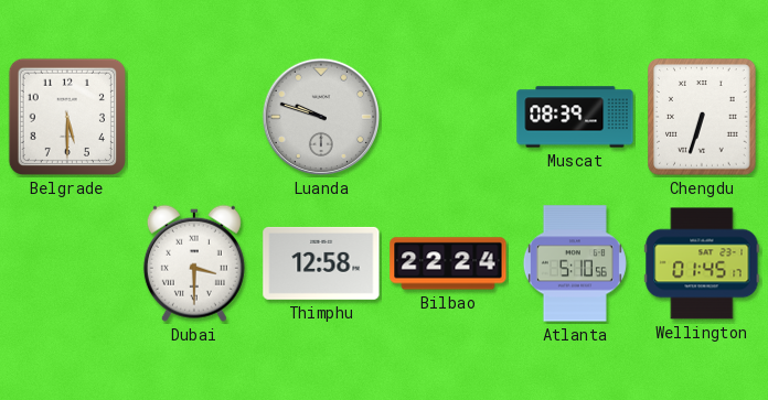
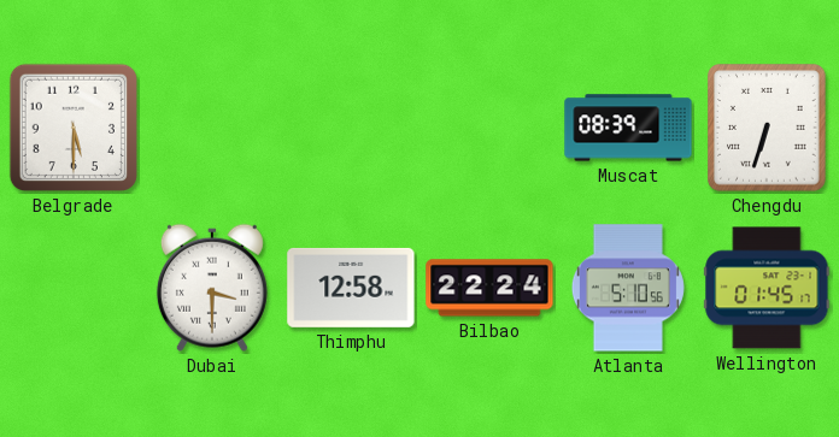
Luanda: 9:48 -> none (321, 117)
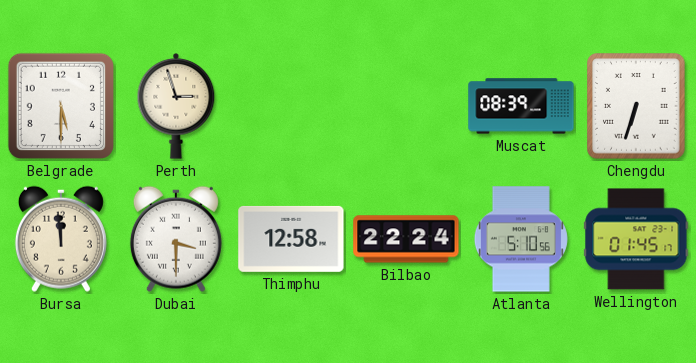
Perth: none -> 2:57 (176, 106)
Bursa: none -> 11:59 (61, 239)
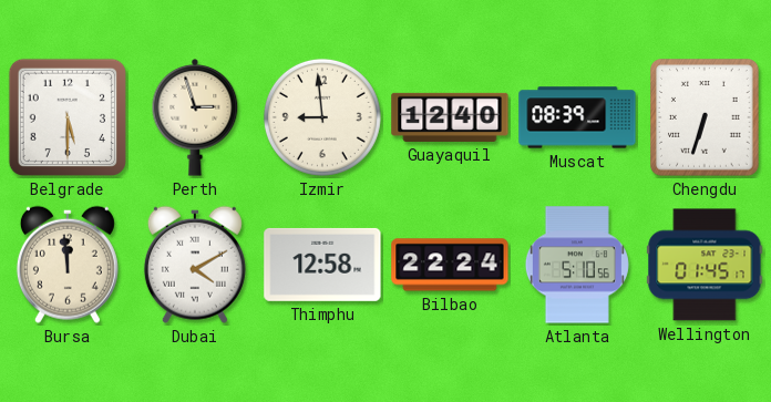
Izmir: none -> 8:59 (322, 117)
Guayaquil: none -> 12:40 (450, 117)
Dubai: 3:30 -> 4:10 (195, 265)
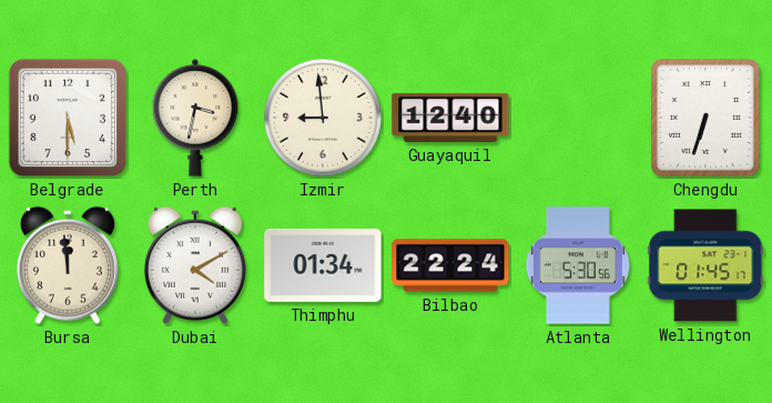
Perth: 2:57 -> 3:32 (195, 118)
Muscat: 08:39 -> none (577, 117)
Thimphu: 12:58 -> 01:34 (323, 265)
Atlanta: 5:10 -> 5:30 (578, 265)
